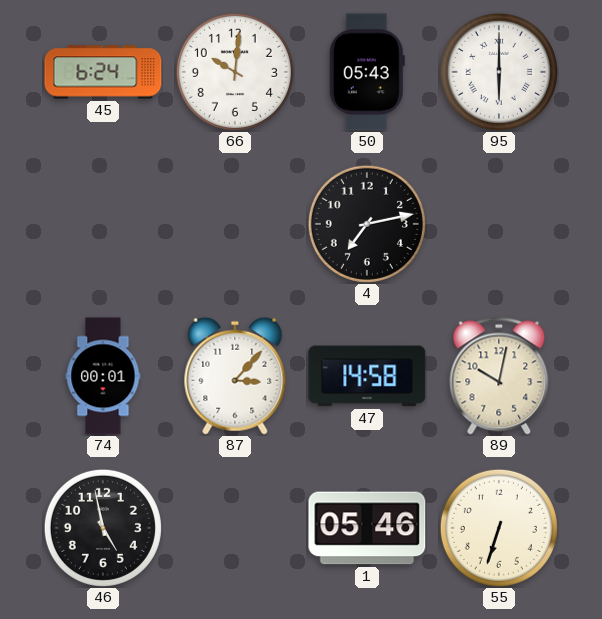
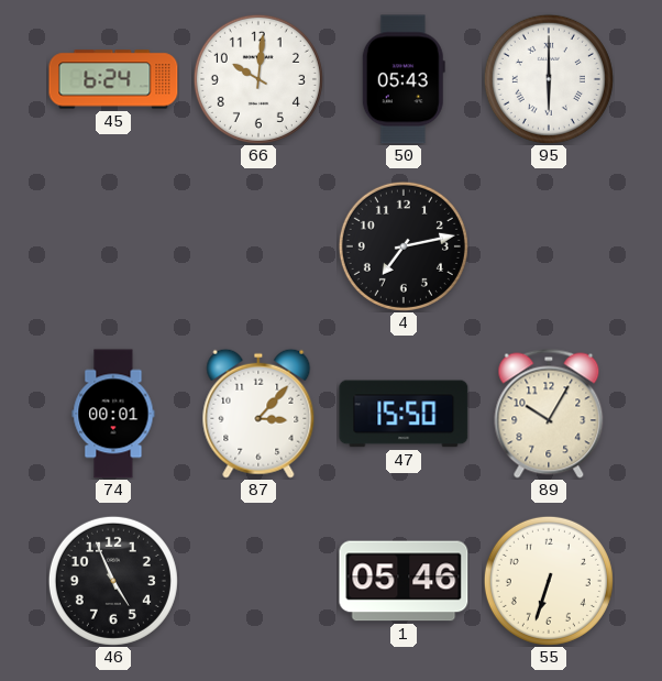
47: 14:58 -> 15:50 (404, 414)
89: 10:02 -> 10:05 (549, 414)
46: 4:58 -> 4:56 (113, 581)
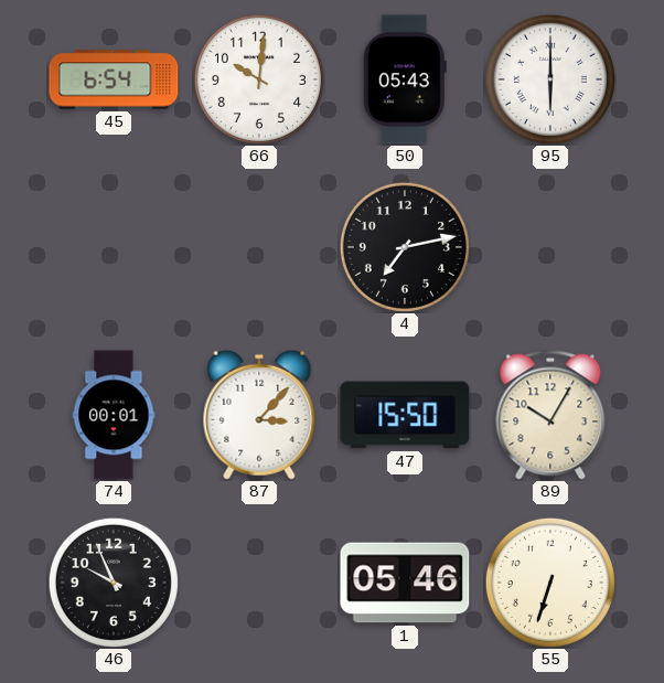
45: 6:24 -> 6:54 (114, 79)
46: 4:56 -> 9:56 (114, 583)
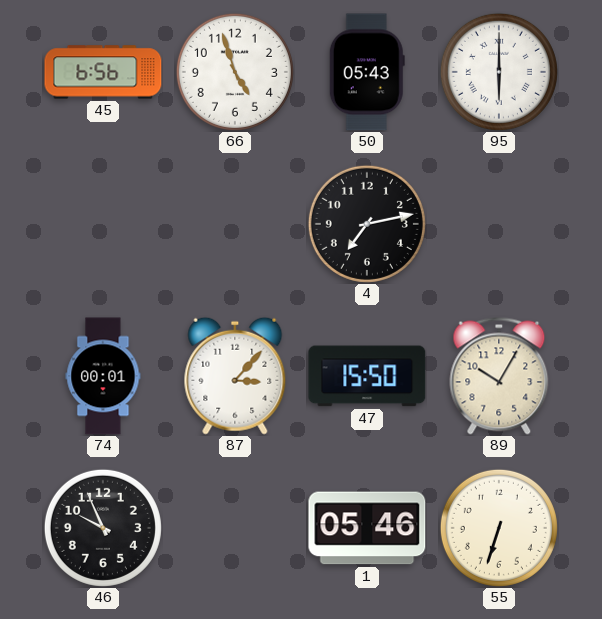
45: 6:54 -> 6:56 (103, 72)
66: 10:01 -> 4:57 (235, 72)
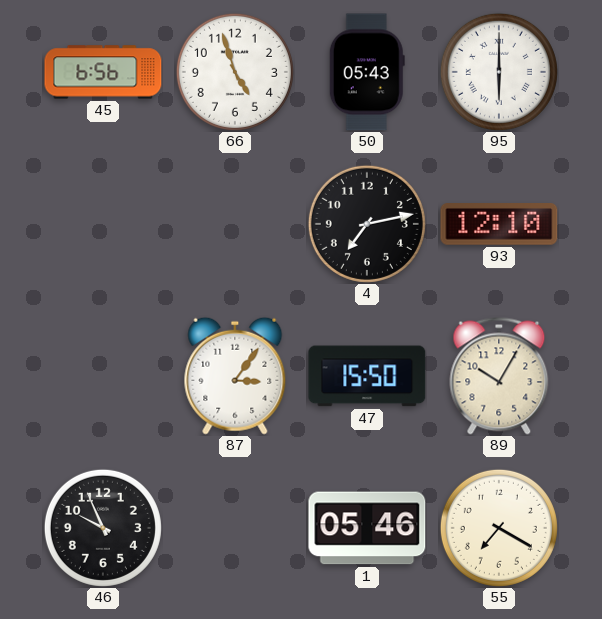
93: none -> 12:10 (499, 225)
74: 00:01 -> none (103, 376)
87: 3:07 -> 3:06 (235, 376)
55: 6:33 -> 7:20 (499, 528)
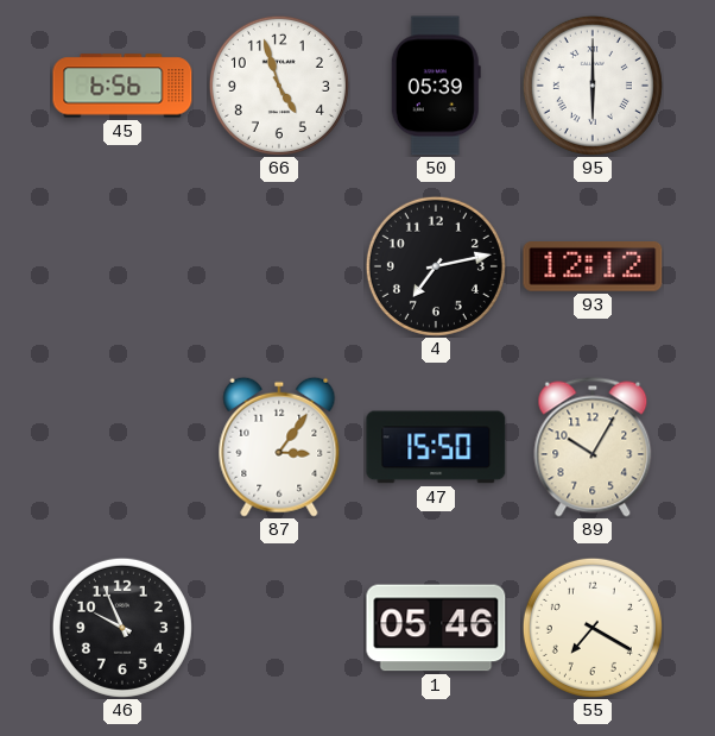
50: 05:43 -> 05:39 (436, 86)
93: 12:10 -> 12:12 (593, 268)
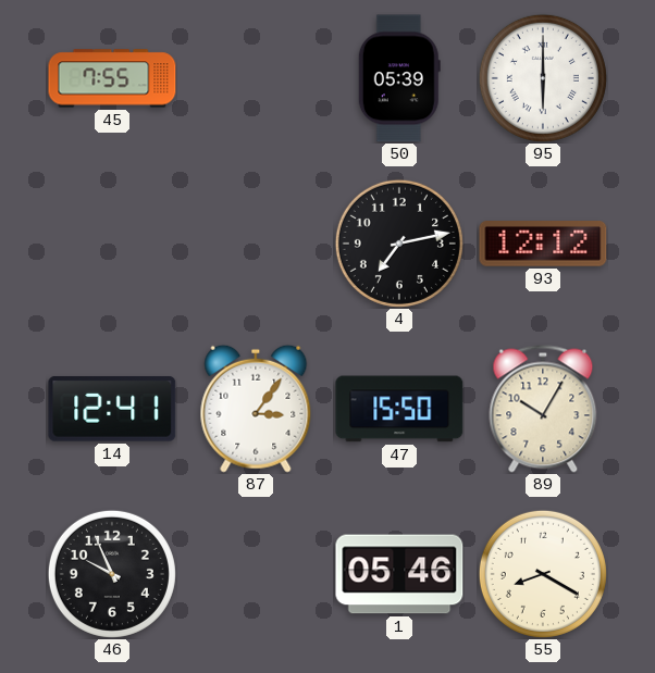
45: 6:56 -> 7:55 (112, 78)
66: 4:57 -> none (279, 86)
14: none -> 12:41 (112, 409)
55: 7:20 -> 8:20 (543, 574)
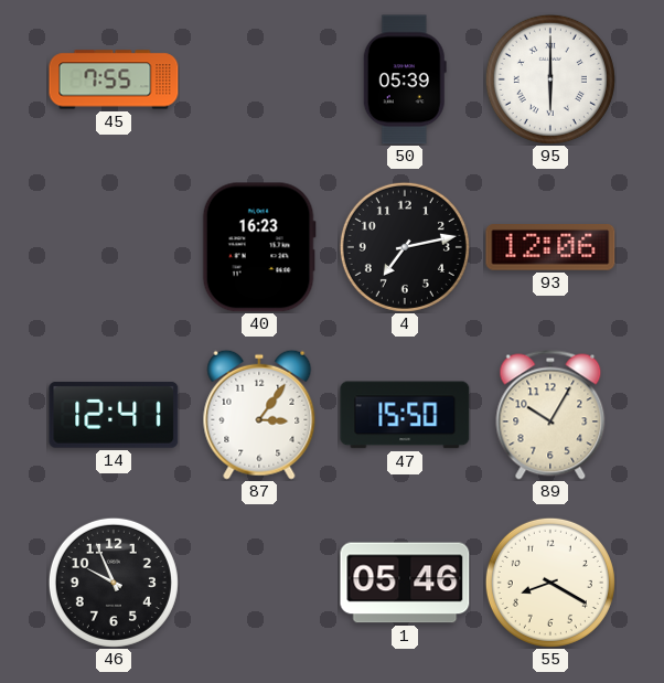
40: none -> 16:23 (259, 247)
93: 12:12 -> 12:06 (550, 248)
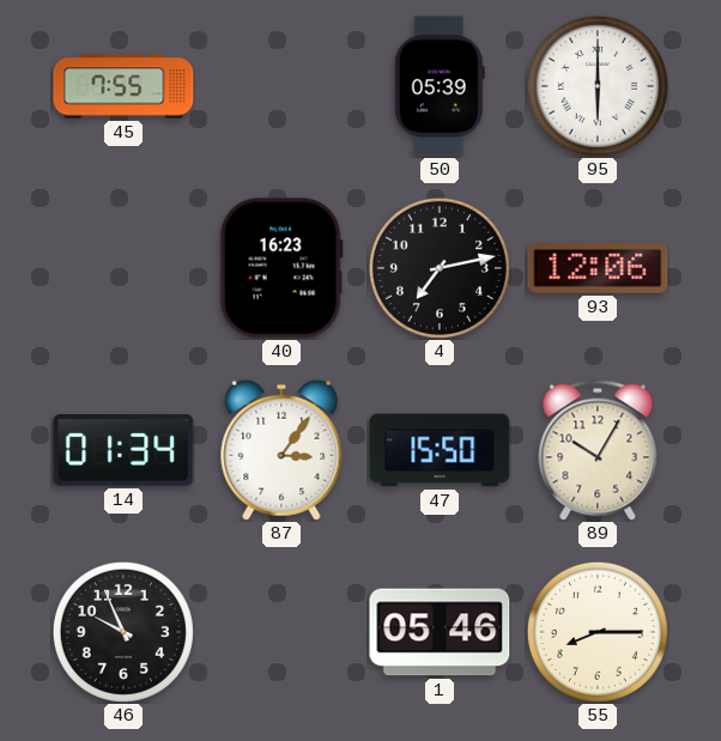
14: 12:41 -> 01:34 (123, 450)
55: 8:20 -> 8:15 (598, 632)
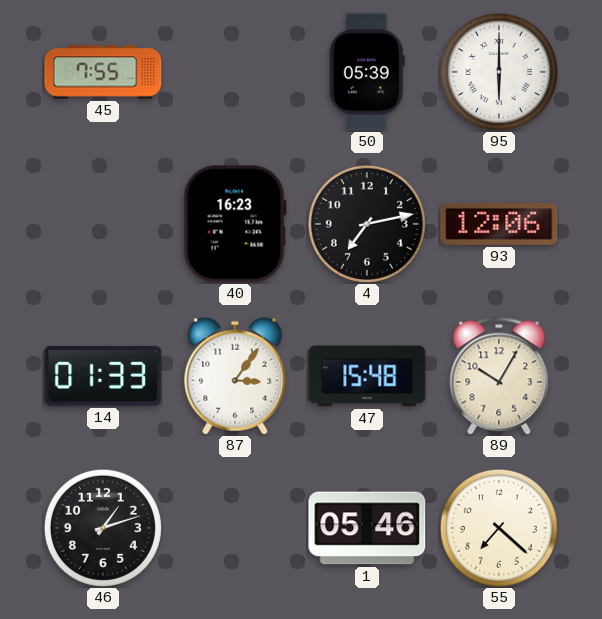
14: 01:34 -> 01:33 (103, 376)
47: 15:50 -> 15:48 (367, 376)
46: 9:56 -> 1:12 (103, 528)
55: 8:15 -> 7:22 (499, 528)
